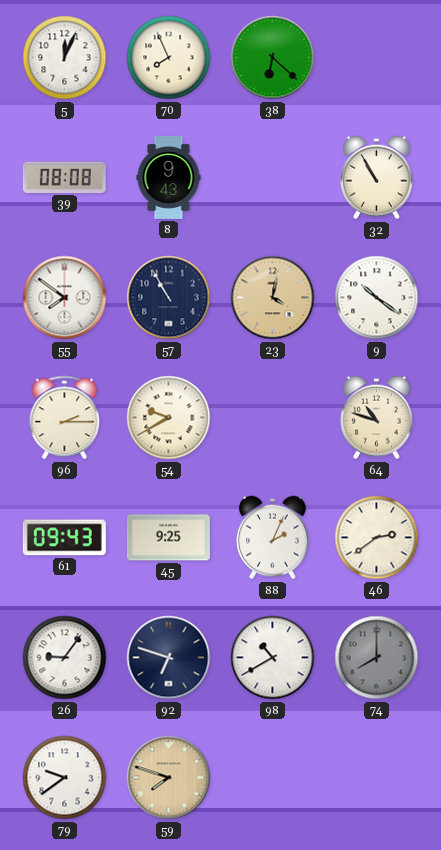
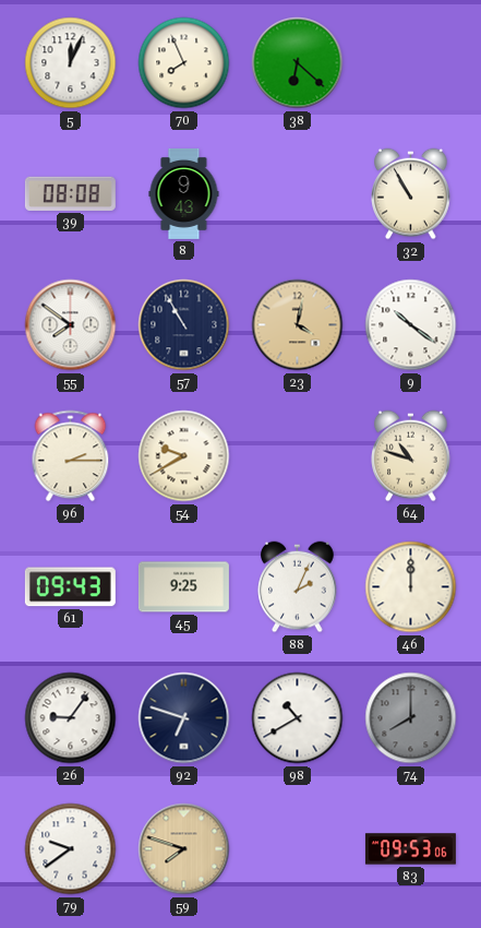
46: 2:39 -> 12:00 (411, 587)
83: none -> 09:53 (410, 849)
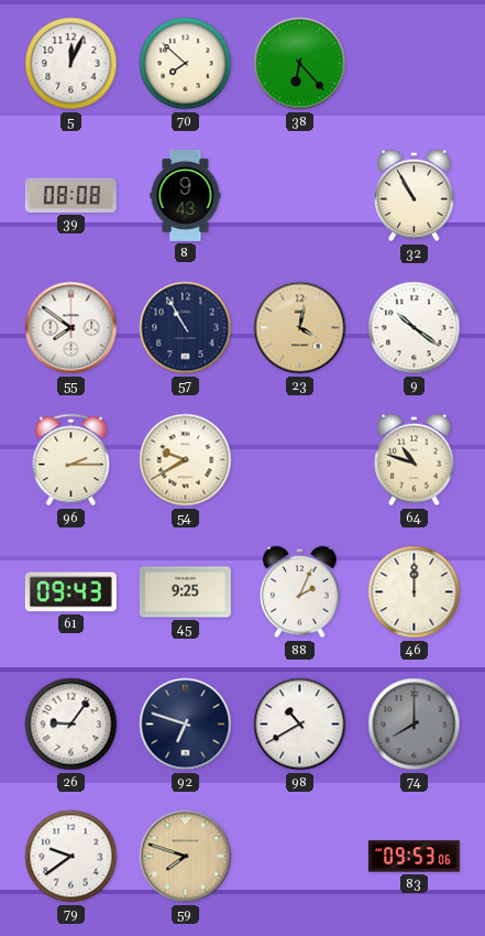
70: 7:56 -> 7:52 (186, 64)
38: 6:22 -> 6:23 (300, 64)
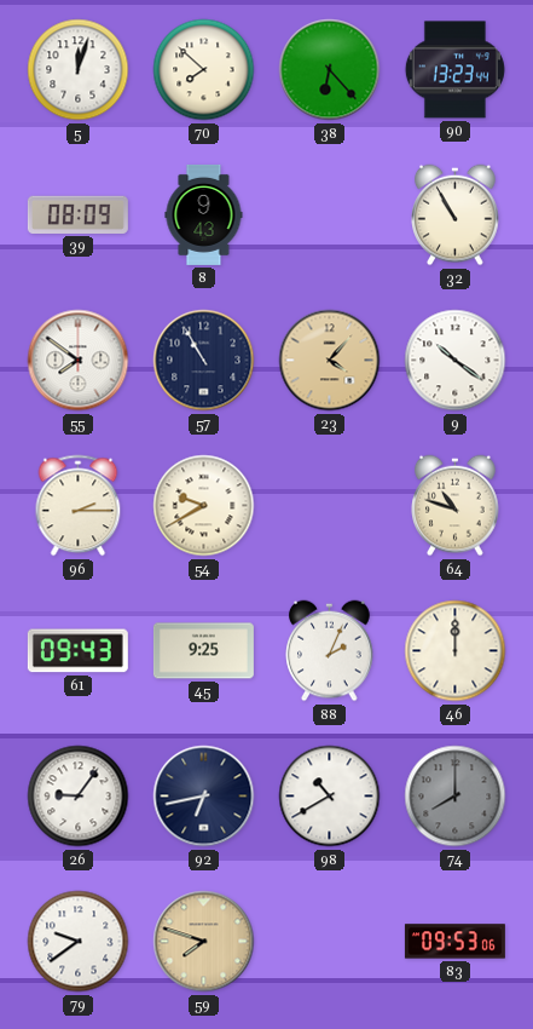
5: 12:04 -> 12:03 (79, 70)
90: none -> 13:23 (454, 70)
39: 08:08 -> 08:09 (77, 214)
23: 4:02 -> 4:07 (330, 361)
92: 6:48 -> 6:43 (204, 797)
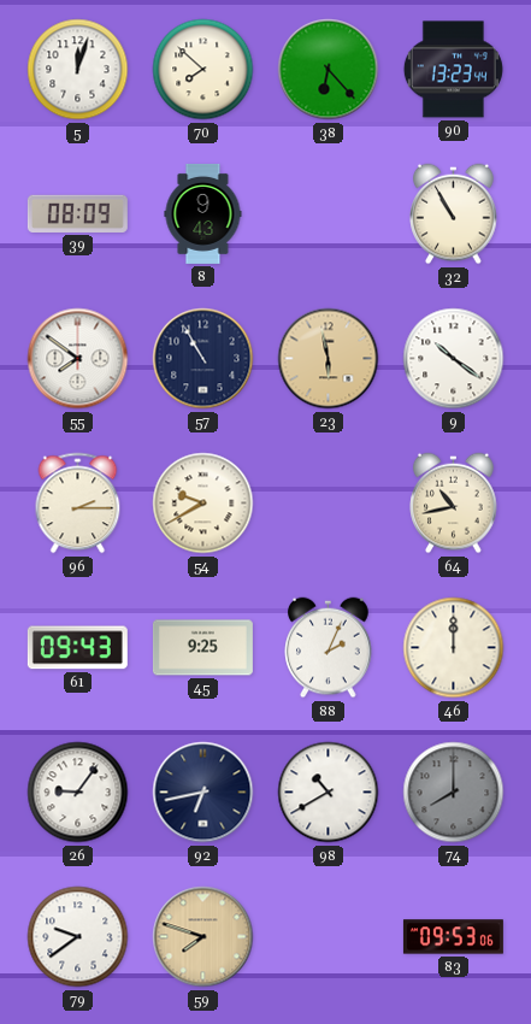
23: 4:07 -> 5:58 (329, 359)
64: 10:48 -> 10:43 (454, 504)
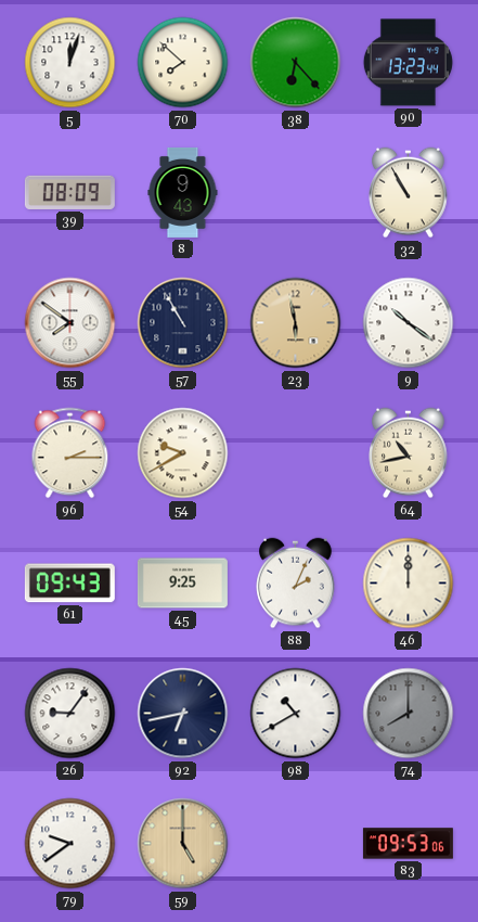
59: 7:48 -> 5:00 (183, 844)
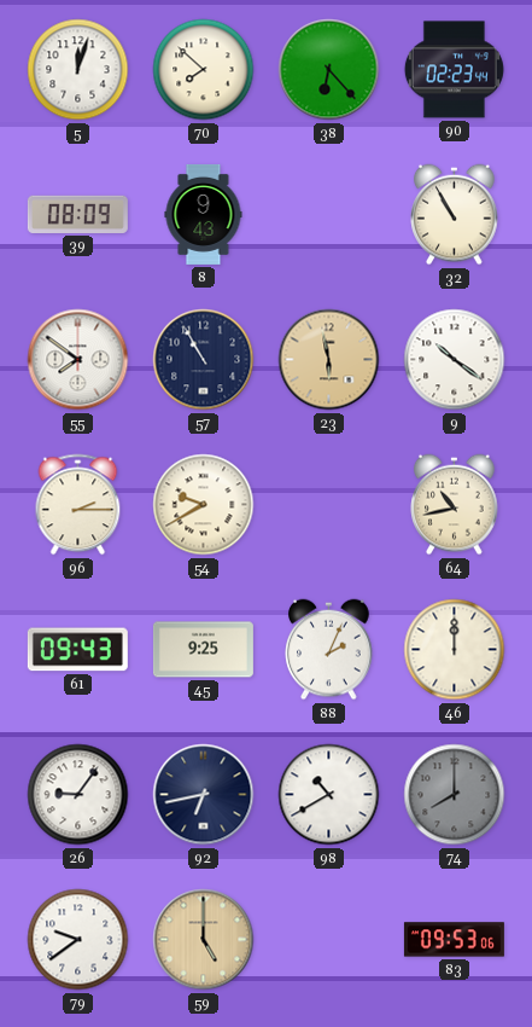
90: 13:23 -> 02:23 (454, 70)
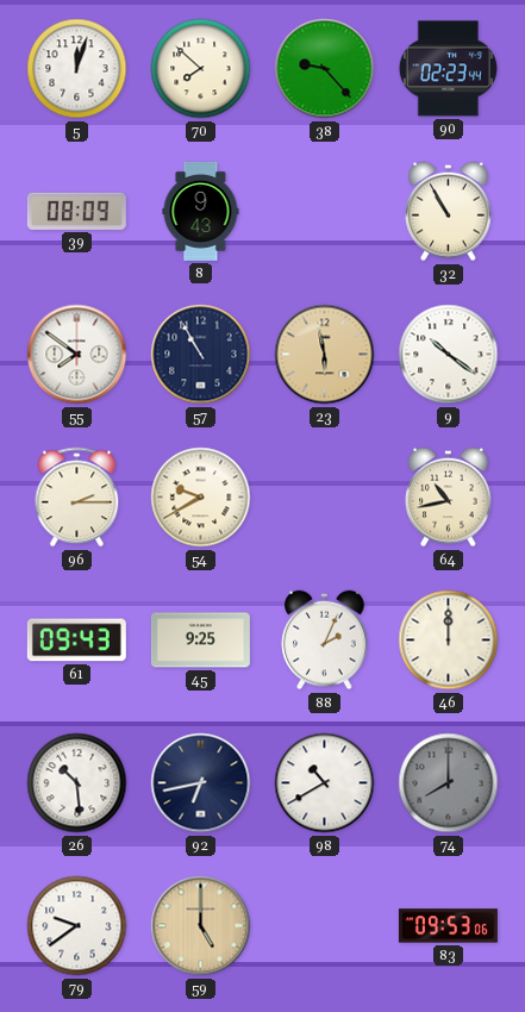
38: 6:23 -> 9:23 (325, 69)
26: 9:06 -> 10:29 (77, 783)
